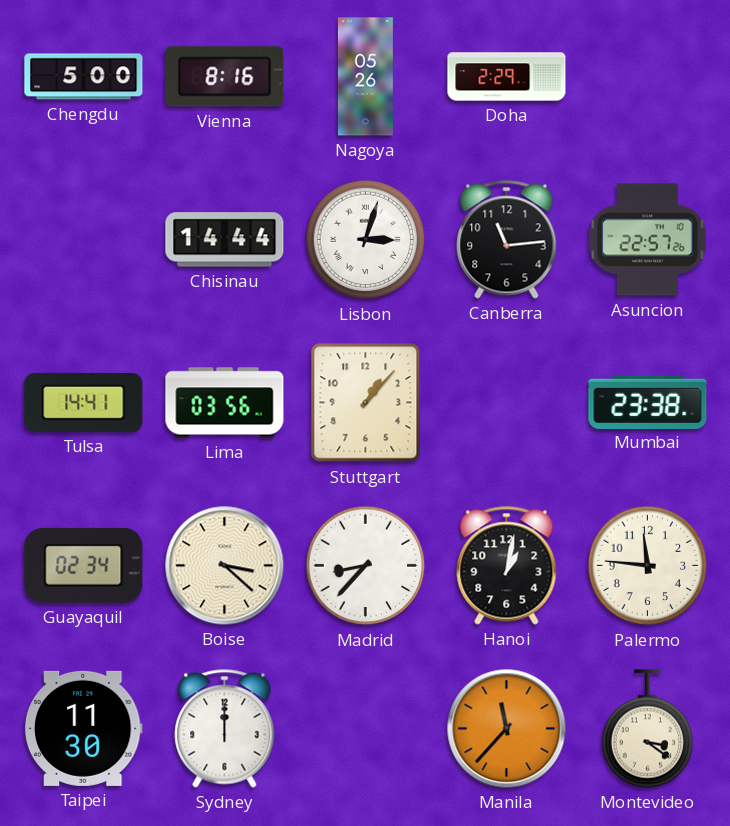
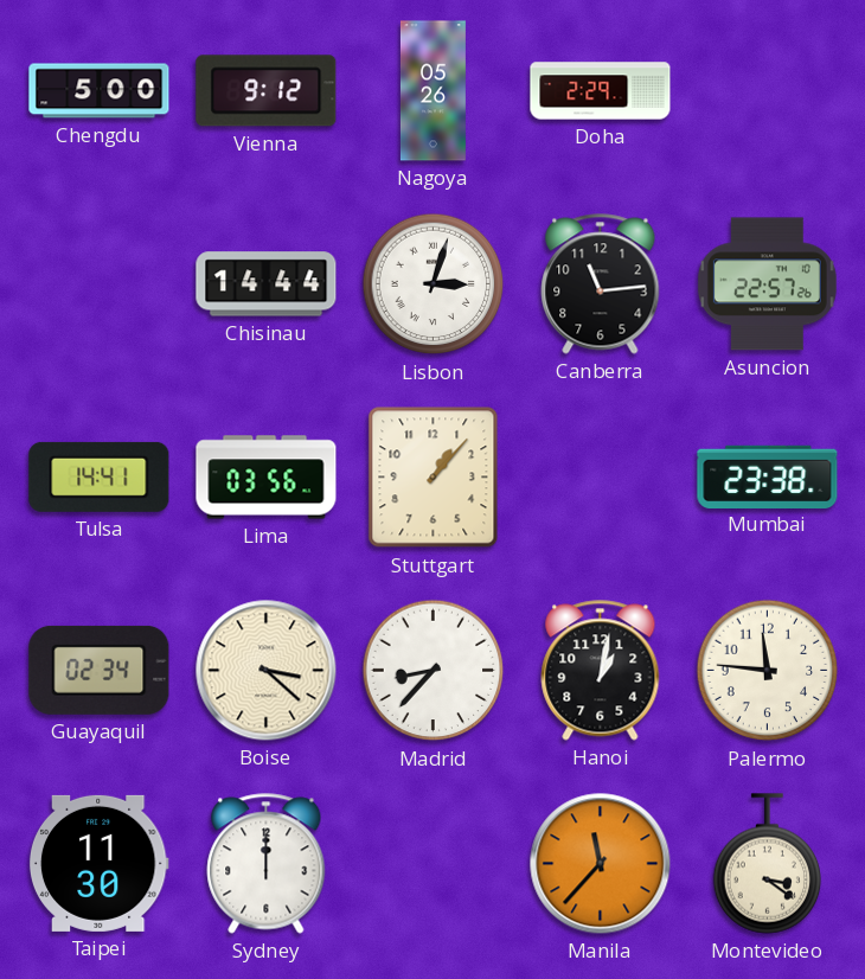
Vienna: 8:16 -> 9:12 (267, 91)
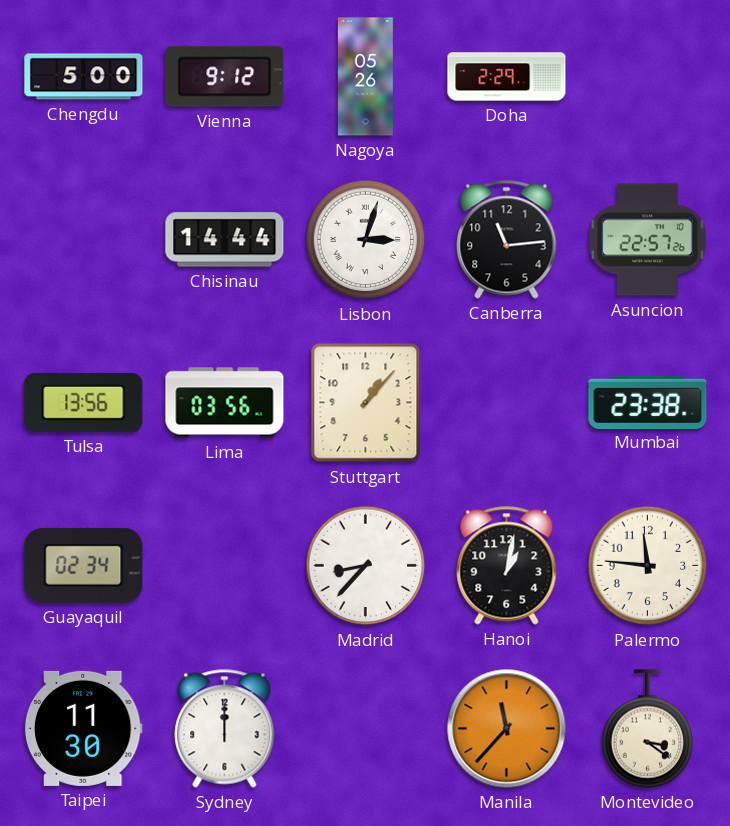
Tulsa: 14:41 -> 13:56 (84, 402)
Boise: 3:22 -> none (267, 671)
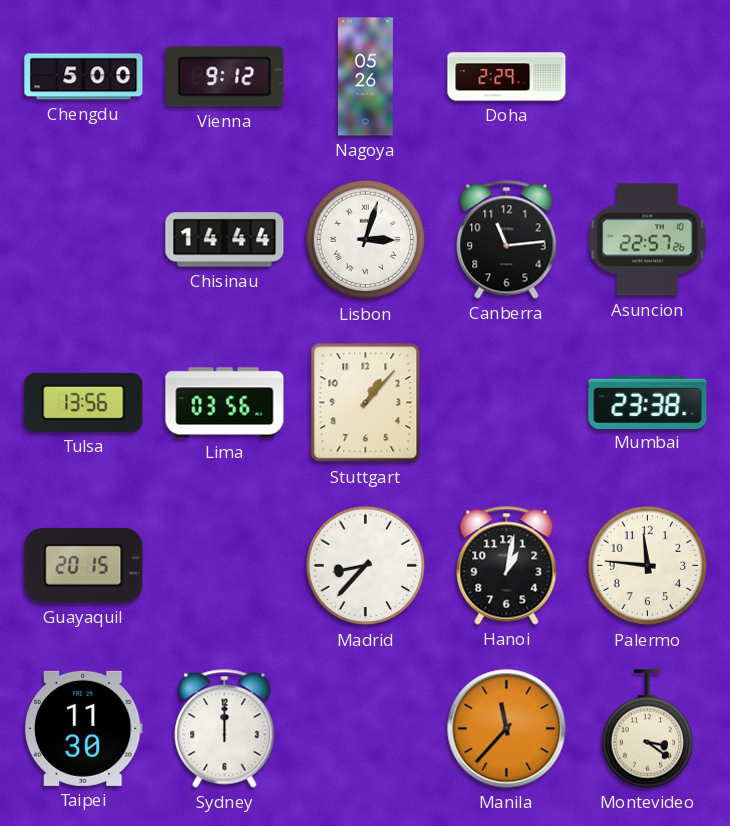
Guayaquil: 02:34 -> 20:15 (84, 565)
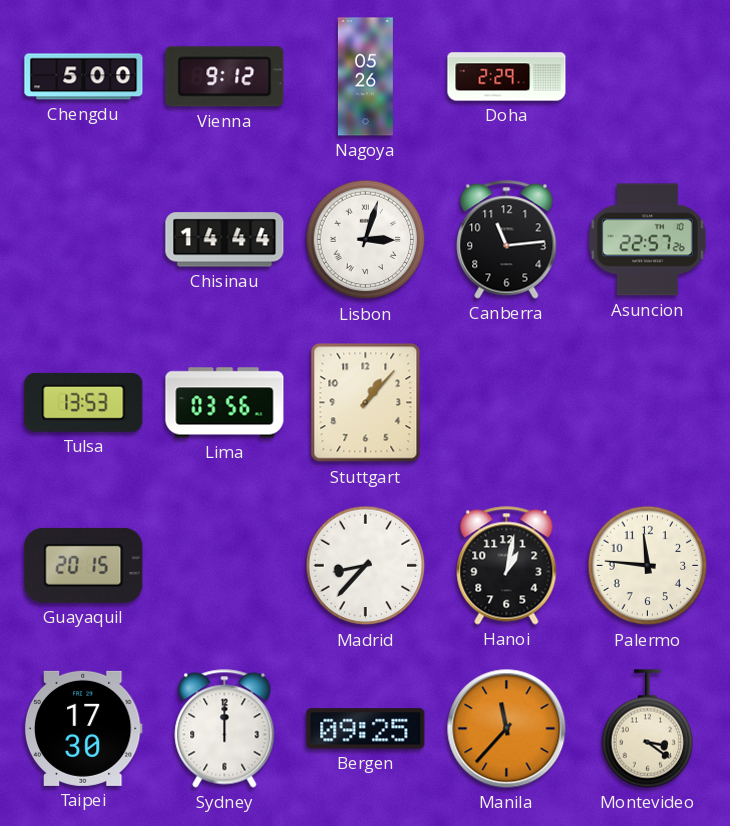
Tulsa: 13:56 -> 13:53 (84, 402)
Mumbai: 23:38 -> none (648, 402)
Taipei: 11:30 -> 17:30 (83, 728)
Bergen: none -> 09:25 (366, 729)
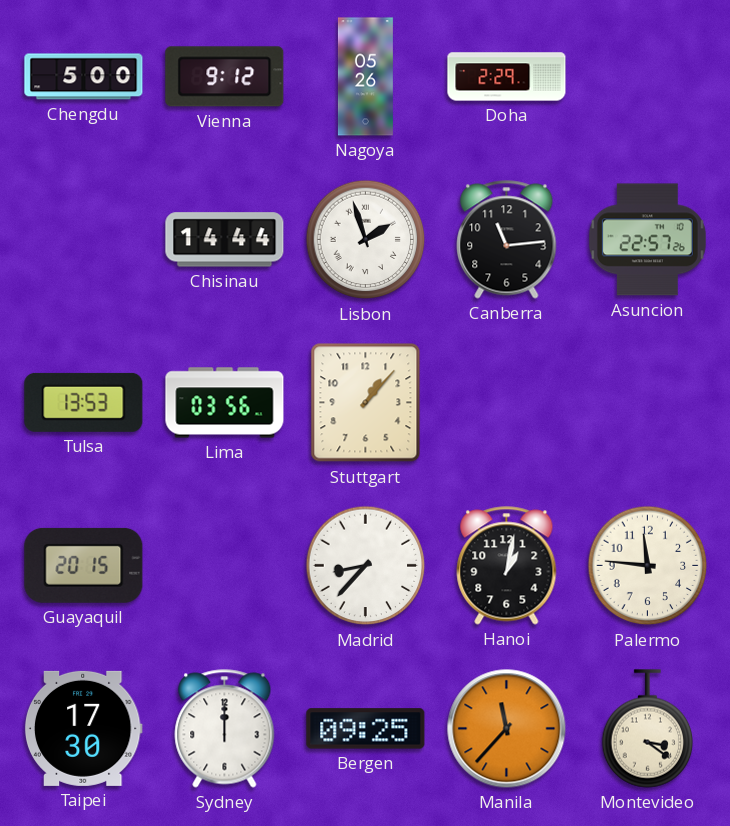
Lisbon: 3:03 -> 1:57 (366, 240)
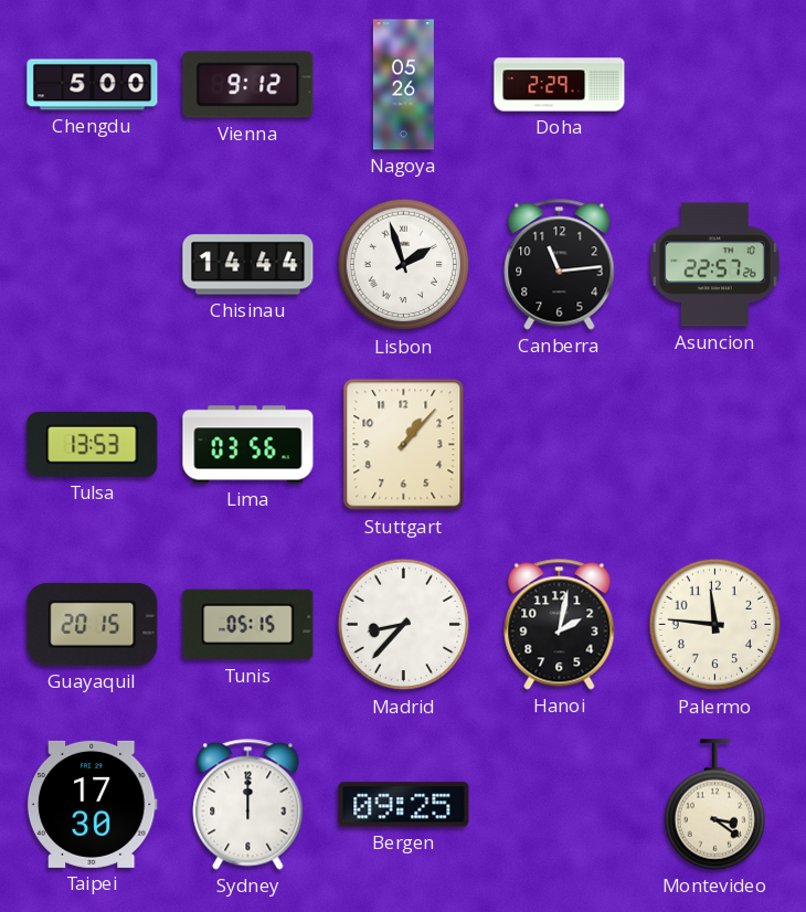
Tunis: none -> 05:15 (248, 625)
Hanoi: 1:02 -> 2:02 (560, 625)
Manila: 11:37 -> none (507, 729)
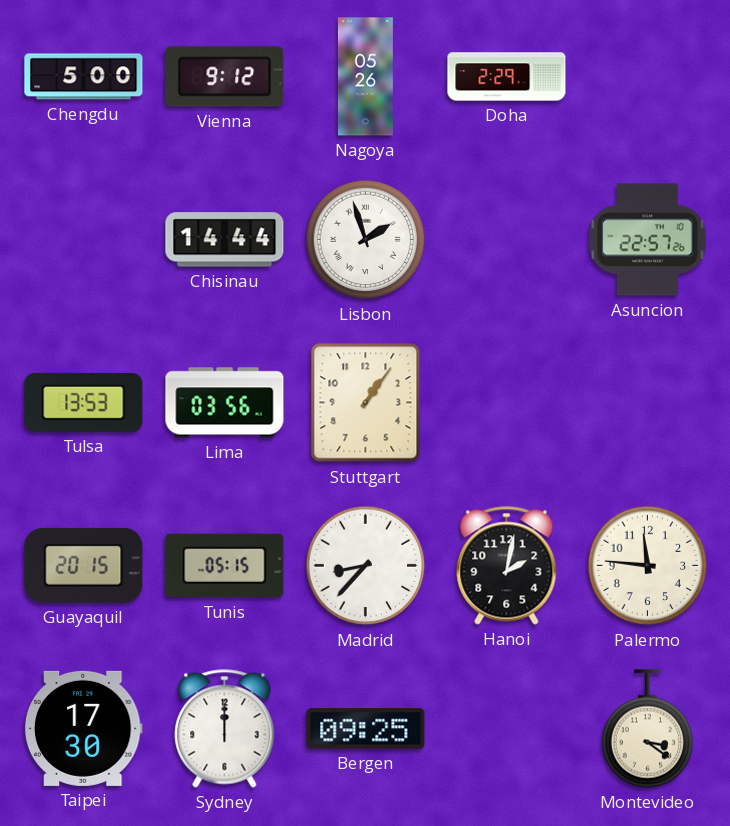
Canberra: 11:14 -> none (560, 265)
Stuttgart: 1:07 -> 1:06 (366, 403)
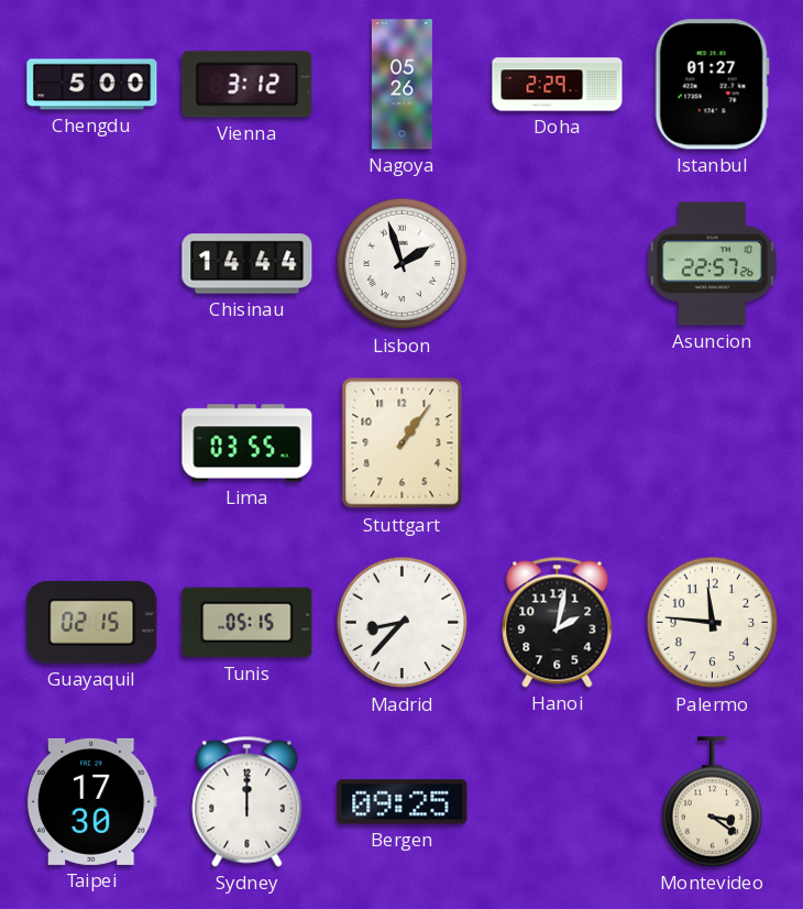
Vienna: 9:12 -> 3:12 (248, 85)
Istanbul: none -> 01:27 (712, 85)
Tulsa: 13:53 -> none (84, 402)
Lima: 03:56 -> 03:55 (248, 443)
Guayaquil: 20:15 -> 02:15 (92, 622)
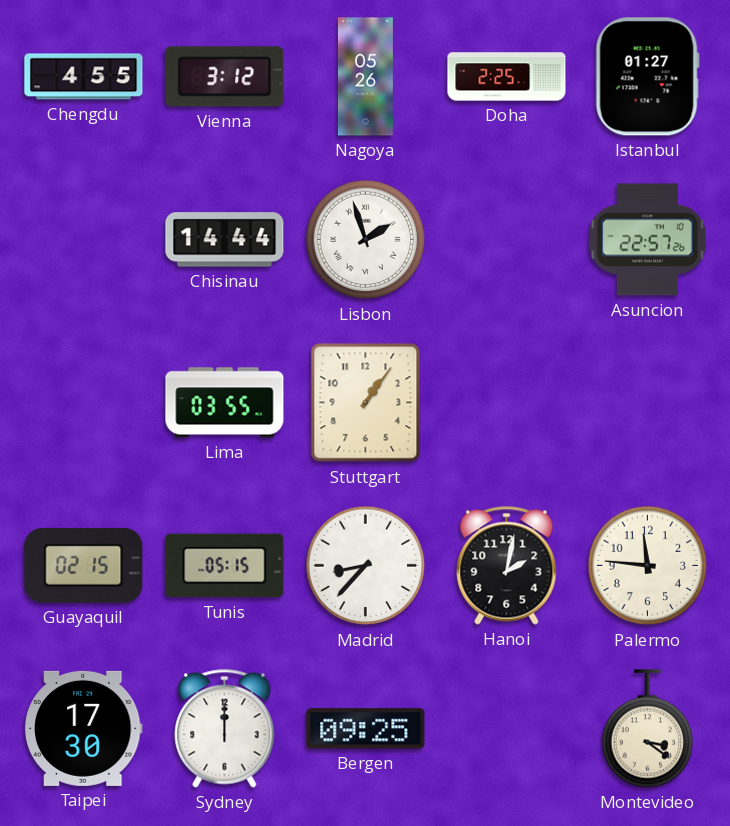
Chengdu: 5:00 -> 4:55 (84, 77)
Doha: 2:29 -> 2:25 (507, 77)
